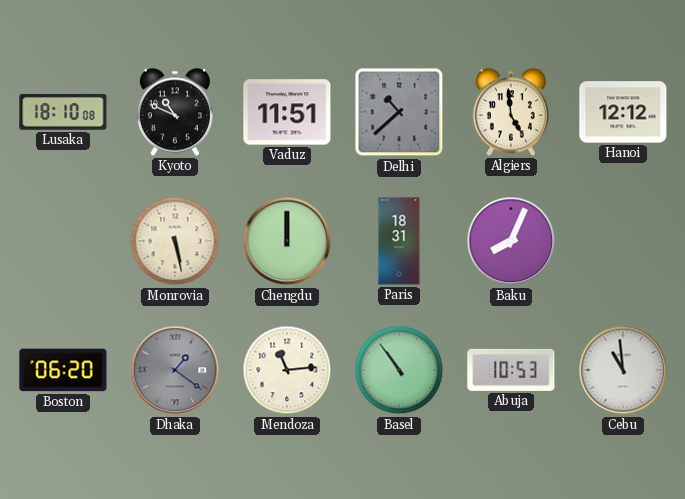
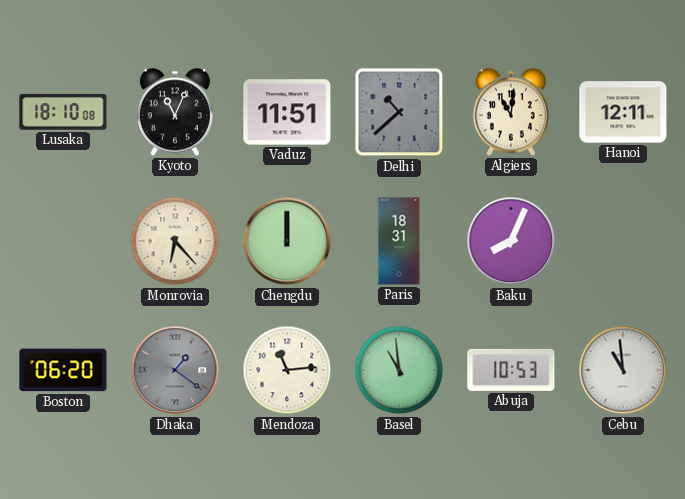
Kyoto: 10:49 -> 11:04 (175, 112)
Algiers: 4:59 -> 11:01 (511, 112)
Hanoi: 12:12 -> 12:11 (623, 112)
Monrovia: 5:28 -> 6:23 (175, 241)
Basel: 10:54 -> 10:59 (399, 370)
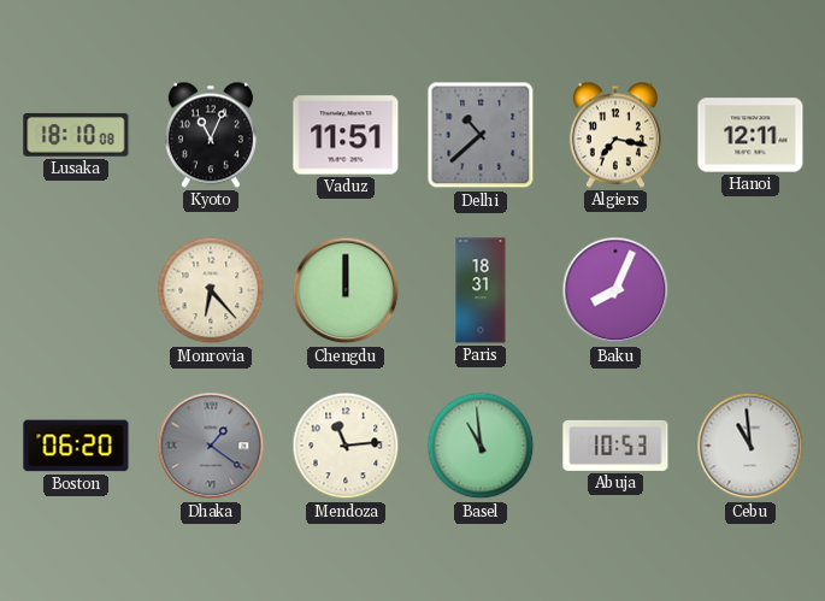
Algiers: 11:01 -> 7:17 (615, 135)
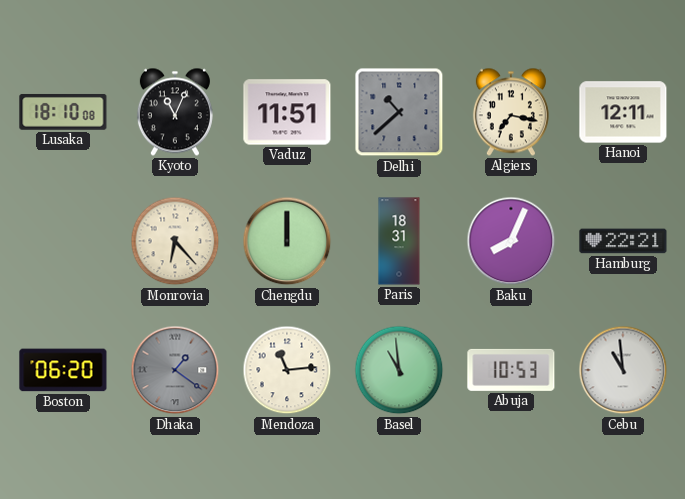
Hamburg: none -> 22:21 (623, 241)
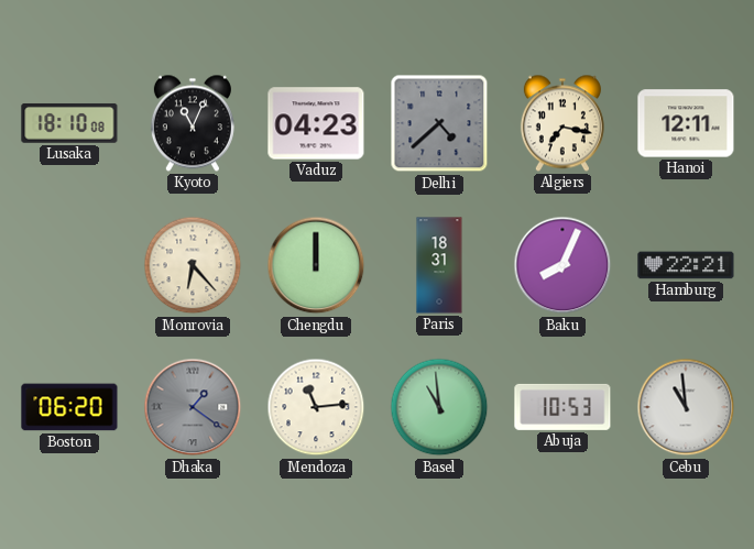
Vaduz: 11:51 -> 04:23 (316, 123)
Delhi: 10:38 -> 4:38 (439, 123)
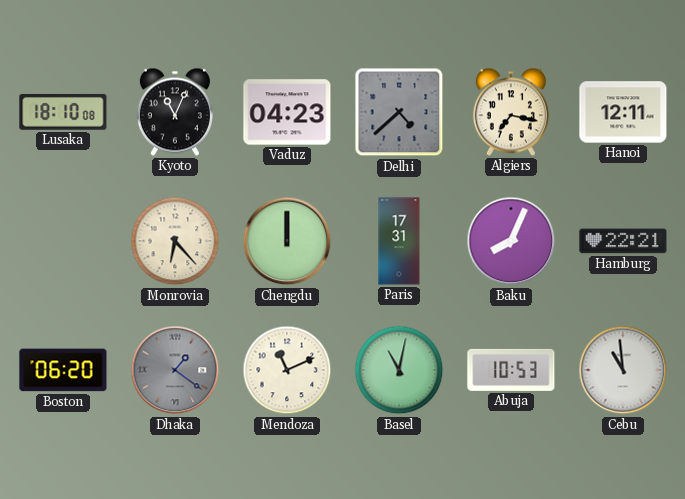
Paris: 18:31 -> 17:31 (399, 241)
Mendoza: 11:14 -> 11:11 (287, 370)
Basel: 10:59 -> 11:02 (399, 370)
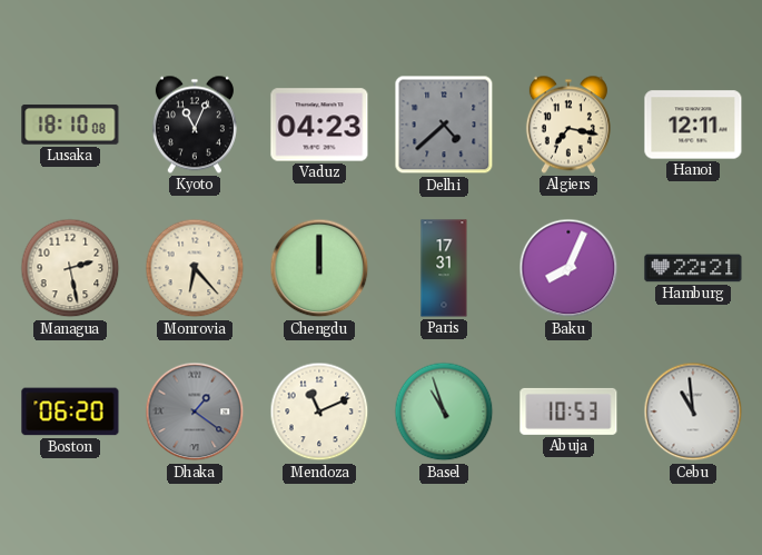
Managua: none -> 2:28 (70, 268)
Basel: 11:02 -> 10:57 (444, 412)
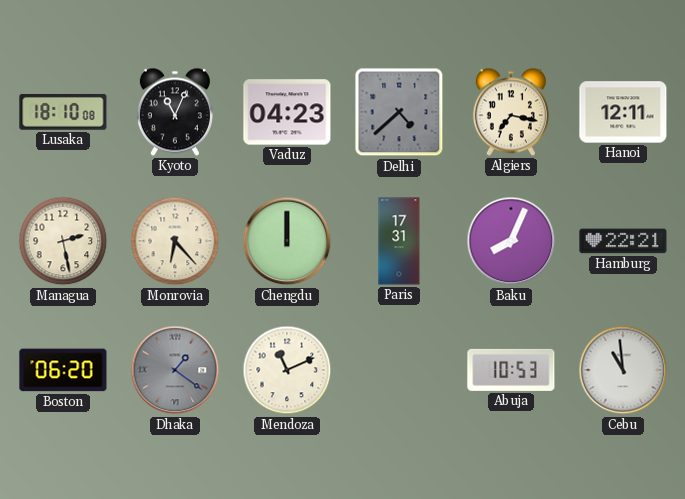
Basel: 10:57 -> none (444, 412)
